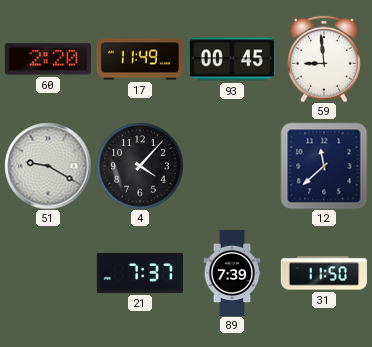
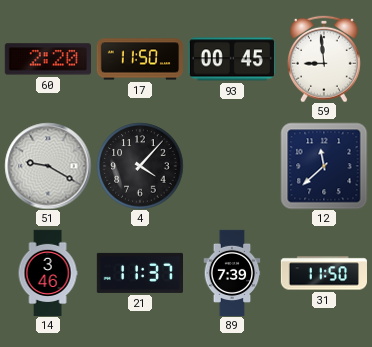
17: 11:49 -> 11:50 (139, 59)
14: none -> 3:46 (48, 273)
21: 7:37 -> 11:37 (140, 273)
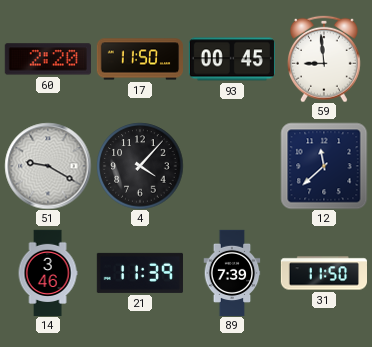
21: 11:37 -> 11:39 (140, 273)
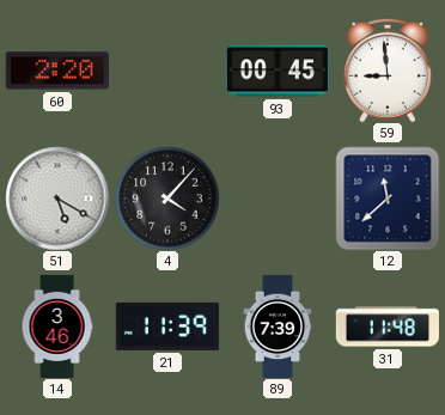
17: 11:50 -> none (139, 59)
51: 9:20 -> 5:20 (57, 199)
31: 11:50 -> 11:48 (386, 326)
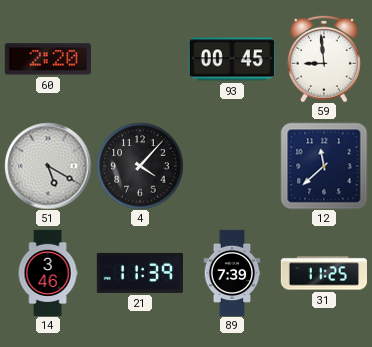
31: 11:48 -> 11:25 (323, 273)
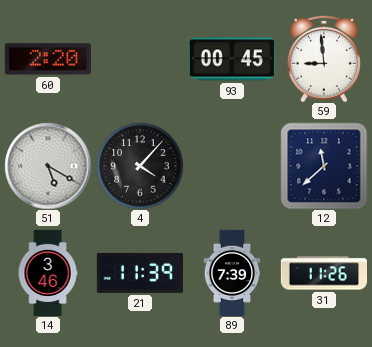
31: 11:25 -> 11:26 (323, 273)
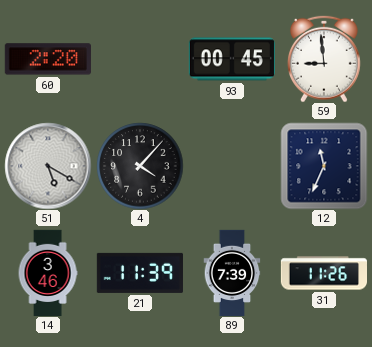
12: 11:38 -> 11:34 (324, 166)
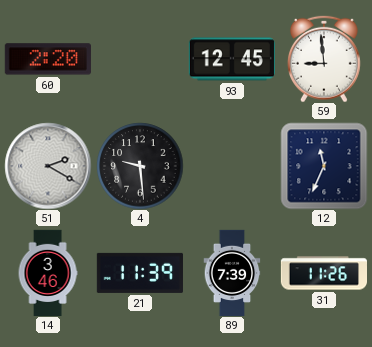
93: 00:45 -> 12:45 (232, 59)
51: 5:20 -> 2:20 (48, 166)
4: 4:07 -> 9:29 (140, 166)
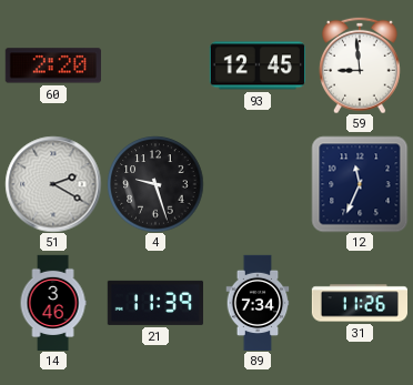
4: 9:29 -> 9:27 (155, 184)
89: 7:39 -> 7:34 (258, 303)
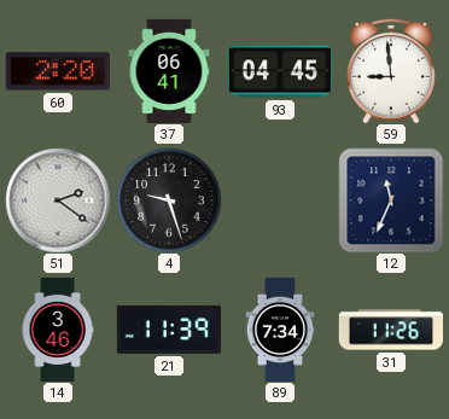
37: none -> 06:41 (169, 70)
93: 12:45 -> 04:45 (280, 71)
51: 2:20 -> 2:21 (58, 200)
